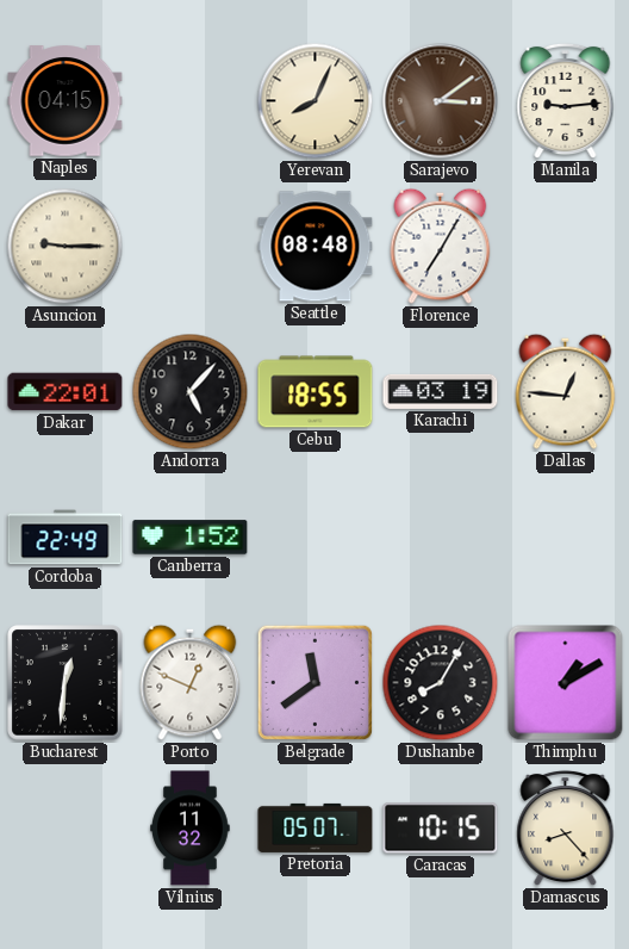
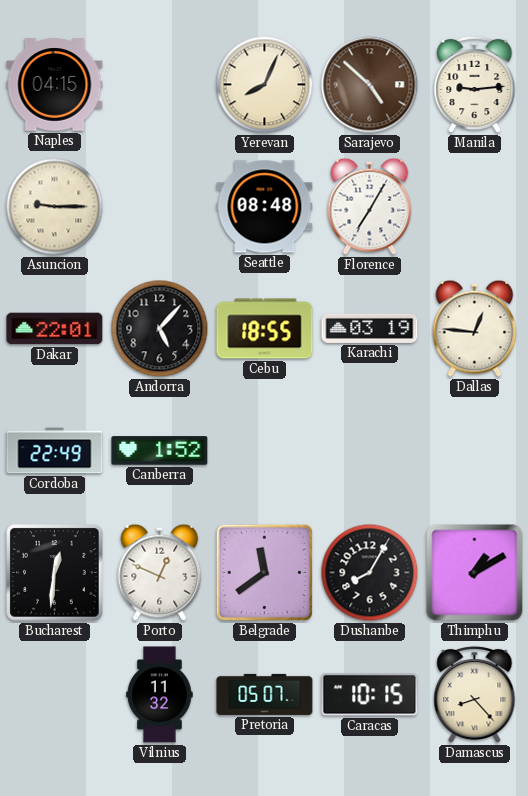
Sarajevo: 3:09 -> 4:52 (370, 85)
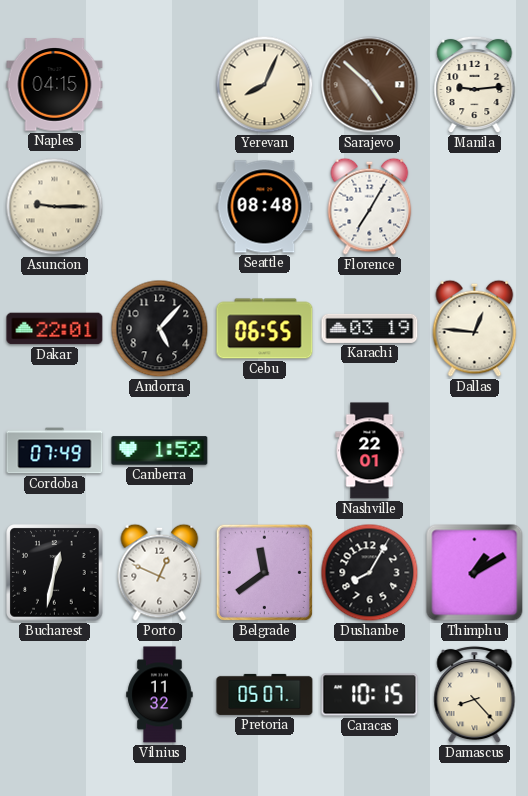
Cebu: 18:55 -> 06:55 (265, 329)
Cordoba: 22:49 -> 07:49 (55, 451)
Nashville: none -> 22:01 (370, 451)
Bucharest: 12:31 -> 12:32 (55, 573)
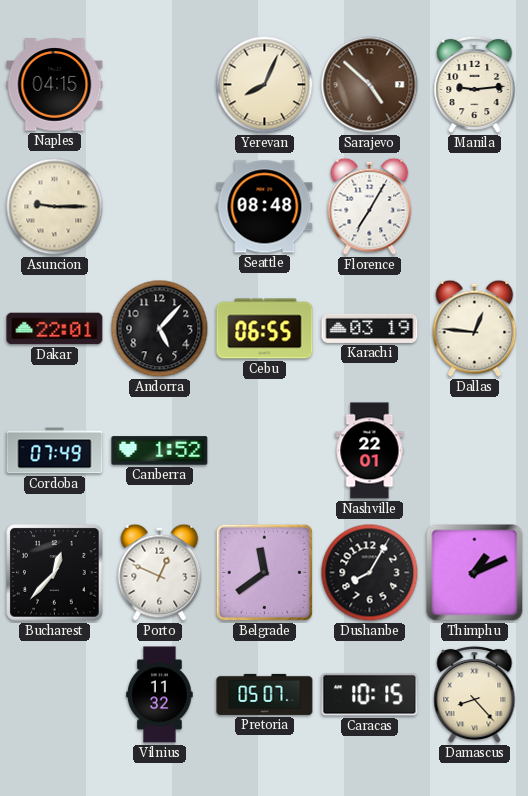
Bucharest: 12:32 -> 12:37 (55, 573)
Thimphu: 1:10 -> 1:11 (475, 573)
